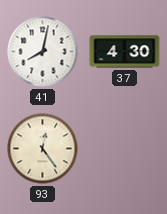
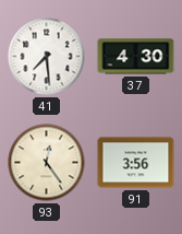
41: 8:02 -> 7:29 (47, 57)
91: none -> 3:56 (136, 163)
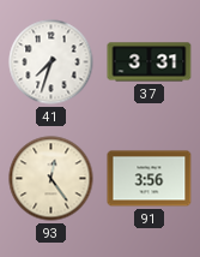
41: 7:29 -> 7:33 (51, 62)
37: 4:30 -> 3:31 (150, 62)
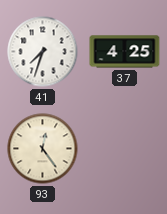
37: 3:31 -> 4:25 (125, 52)
91: 3:56 -> none (150, 179)
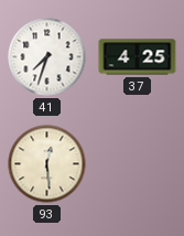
93: 12:24 -> 12:29 (47, 164)
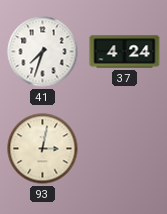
37: 4:25 -> 4:24 (125, 52)
93: 12:29 -> 3:02 (43, 149)
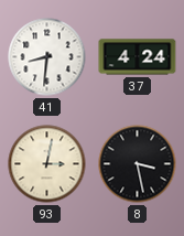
41: 7:33 -> 8:31 (47, 57)
8: none -> 3:28 (138, 164)
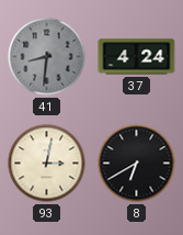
41 dial: white -> grey (47, 57)
8: 3:28 -> 6:40 (137, 164)
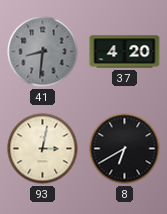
37: 4:24 -> 4:20 (125, 52)
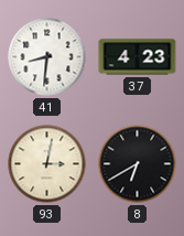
41 dial: grey -> white (47, 57)
37: 4:20 -> 4:23 (138, 57)
